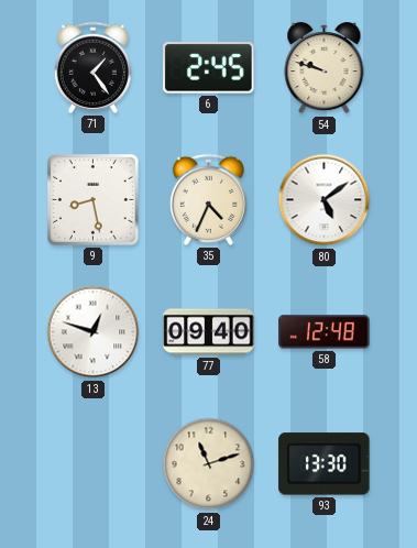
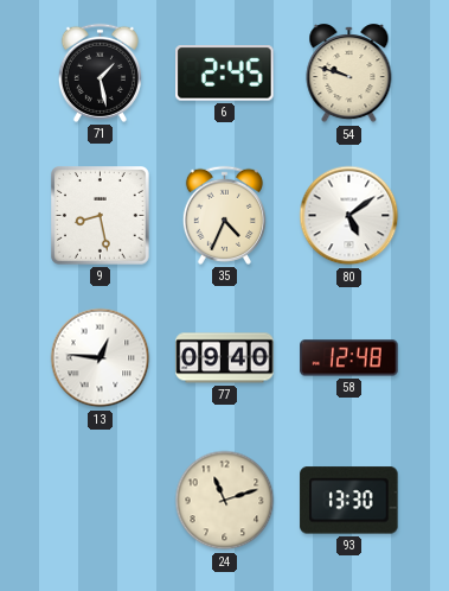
71: 1:24 -> 1:28 (100, 72)
13: 12:48 -> 12:46 (101, 358)
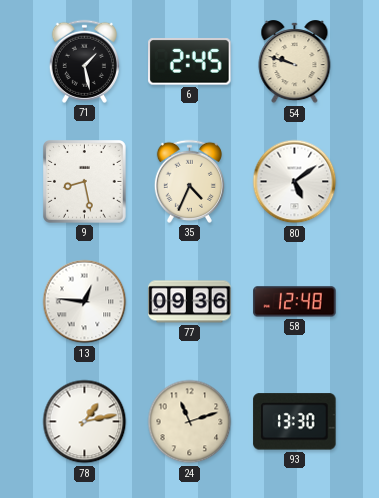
77: 09:40 -> 09:36 (190, 302)
78: none -> 1:13 (85, 422)
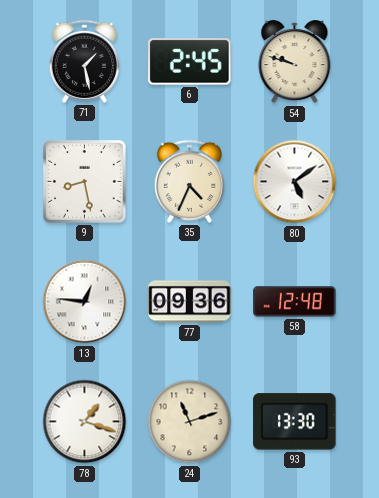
78: 1:13 -> 1:18 (85, 422)
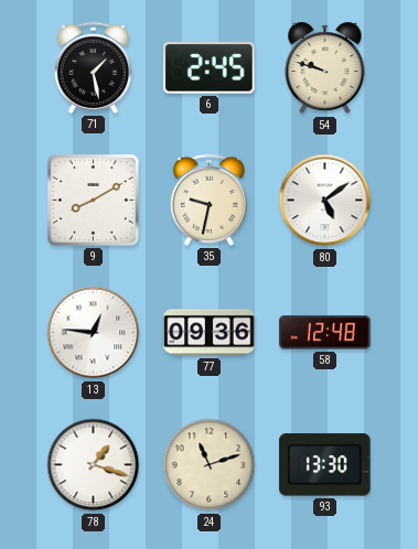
9: 8:28 -> 8:10 (94, 201)
35: 4:34 -> 9:32 (208, 200)
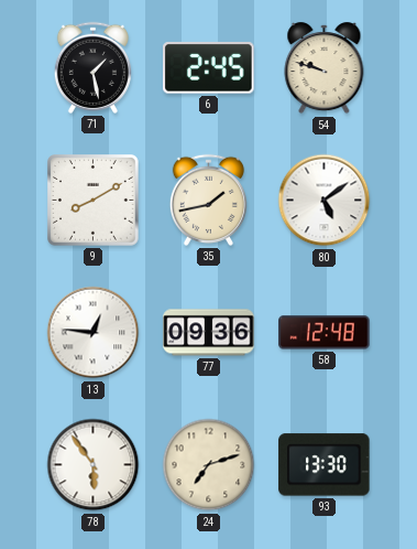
35: 9:32 -> 1:43 (208, 200)
78: 1:18 -> 5:54 (94, 465)
24: 11:12 -> 7:12 (209, 465)
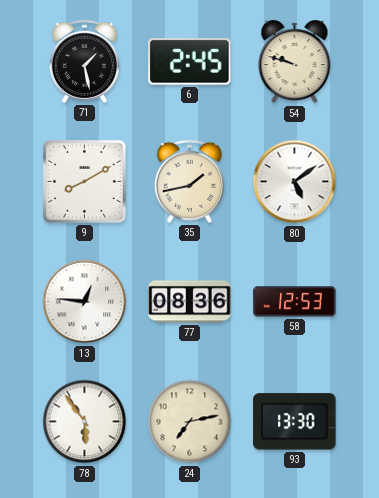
77: 09:36 -> 08:36 (190, 302)
58: 12:48 -> 12:53 (295, 302)
24: 7:12 -> 7:13 (190, 422)
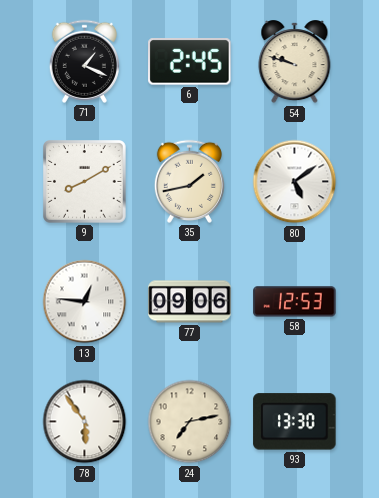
71: 1:28 -> 1:19 (84, 61)
77: 08:36 -> 09:06 (190, 302)
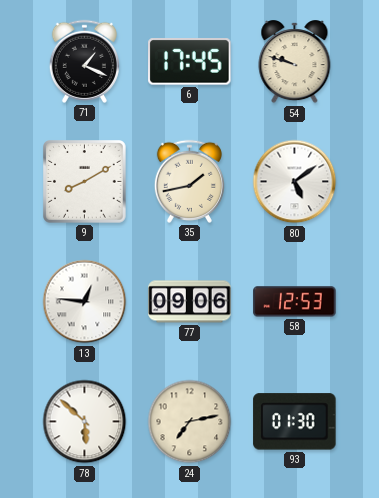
6: 2:45 -> 17:45 (190, 62)
78: 5:54 -> 5:52 (85, 422)
93: 13:30 -> 01:30 (295, 422)
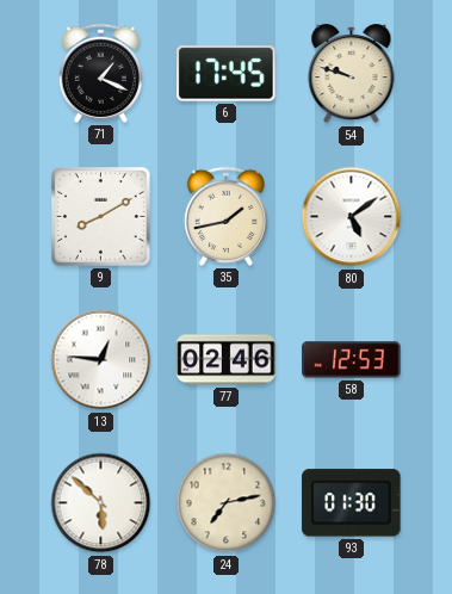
77: 09:06 -> 02:46 (227, 360)
